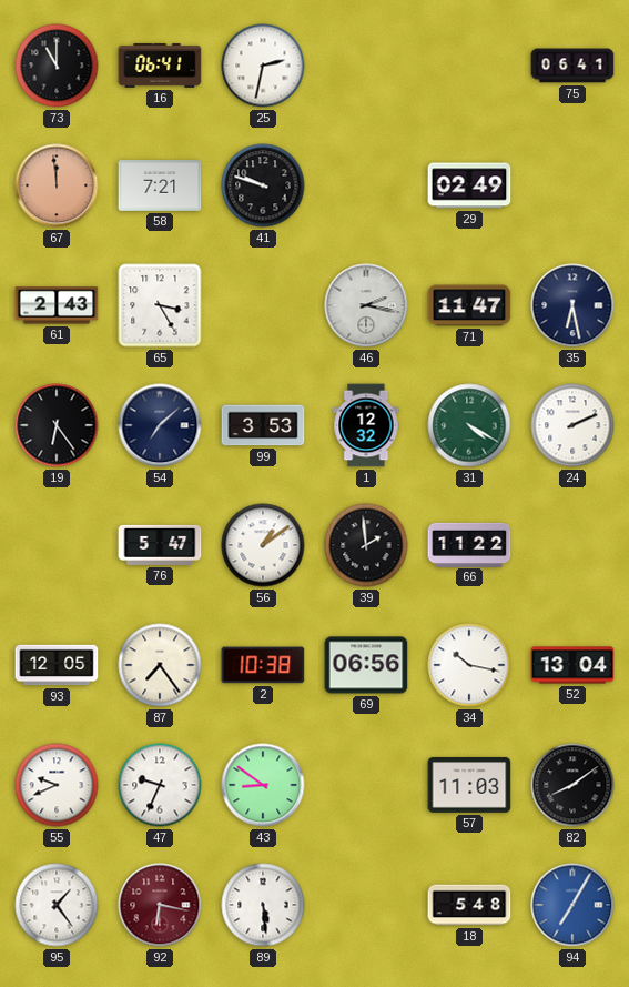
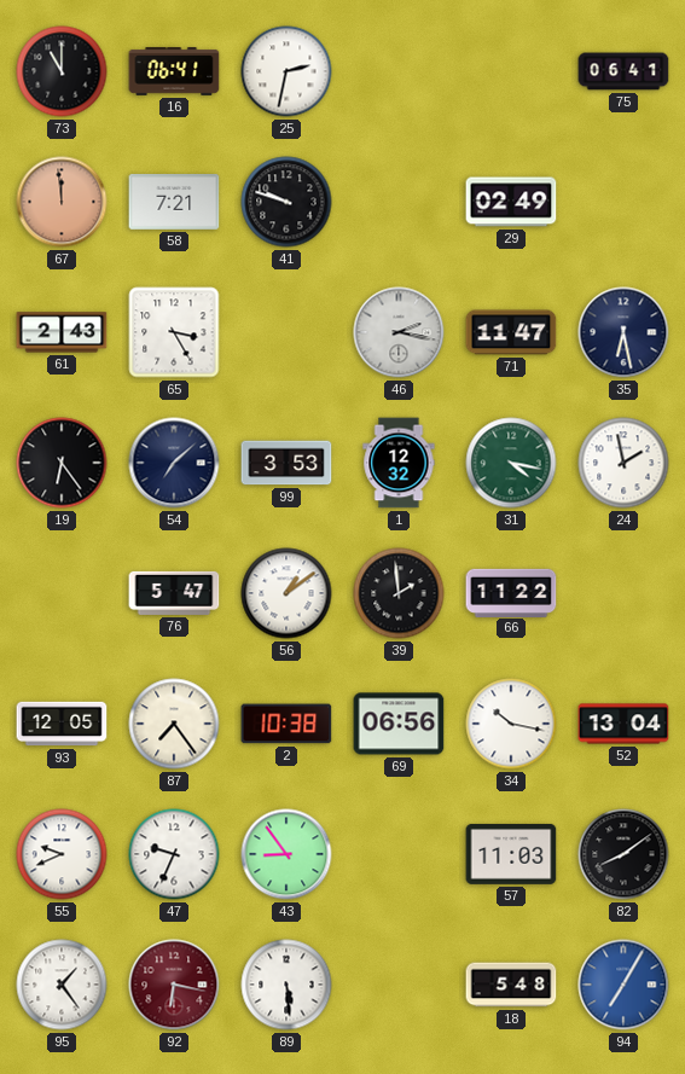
31: 4:20 -> 4:17 (511, 463)
24: 2:11 -> 1:58 (623, 463)
43: 8:51 -> 8:54 (286, 854)
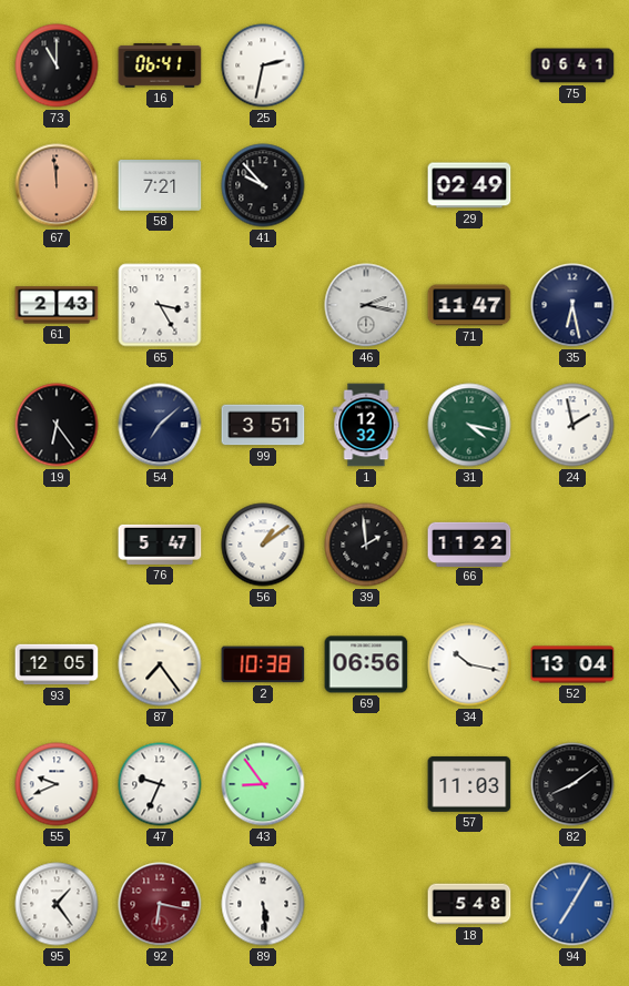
41: 9:48 -> 9:53 (263, 185)
99: 3:53 -> 3:51 (263, 425)
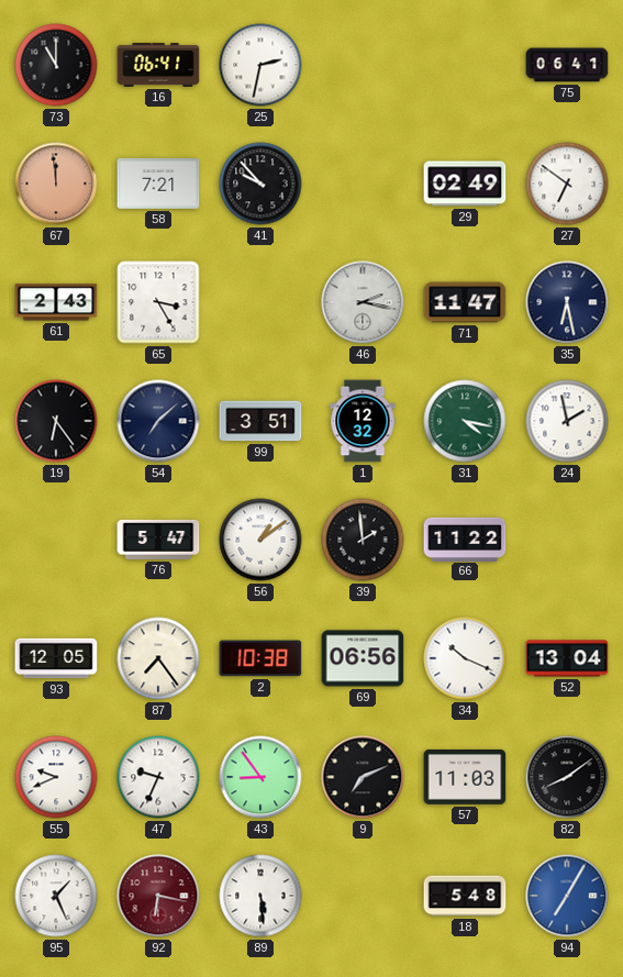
27: none -> 6:51 (567, 184)
34: 10:17 -> 10:19 (465, 658)
9: none -> 7:11 (363, 777)
95: 1:24 -> 1:26 (56, 896)
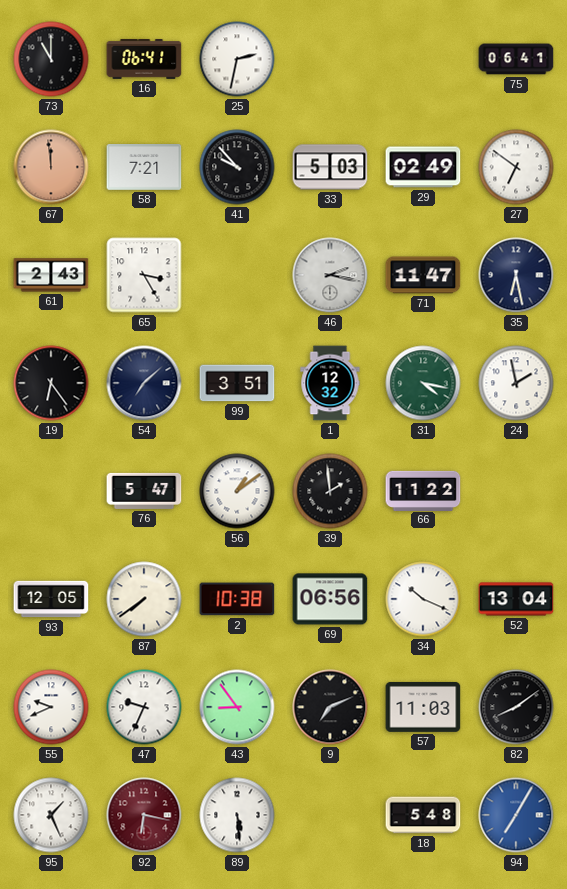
33: none -> 5:03 (330, 167)
87: 7:24 -> 7:39 (144, 599)
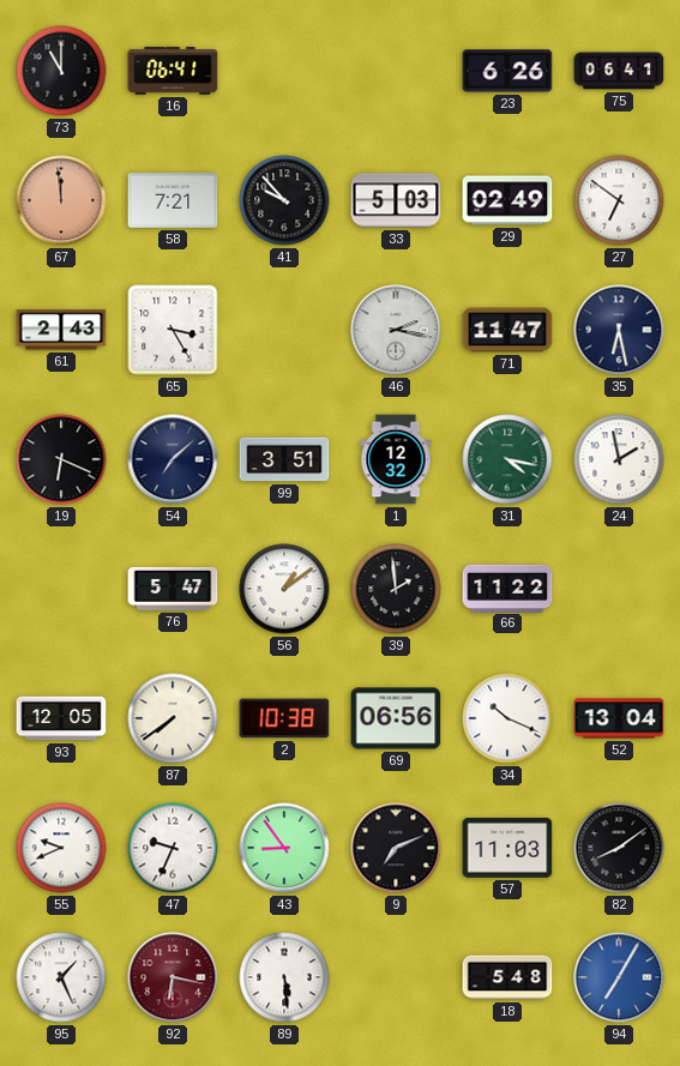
25: 2:32 -> none (237, 59)
23: none -> 6:26 (507, 71)
19: 6:24 -> 6:19 (61, 459)
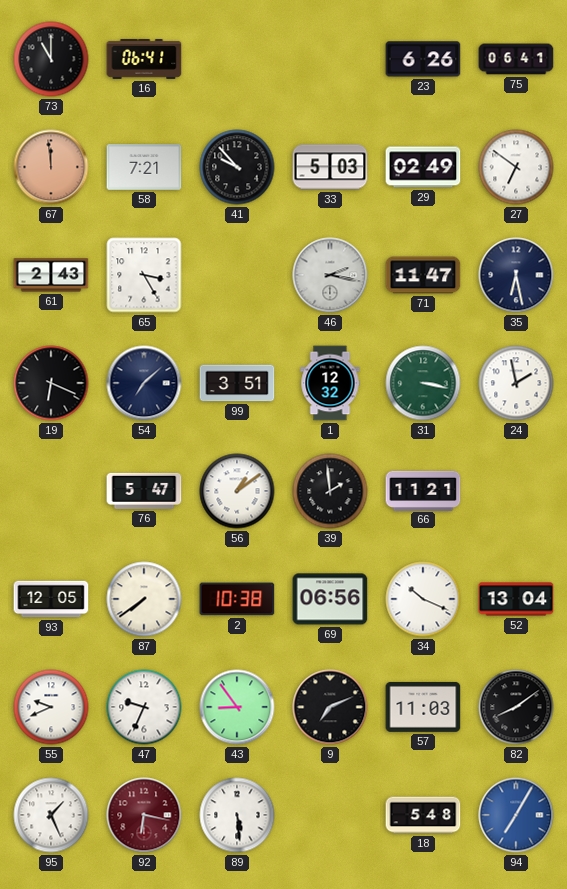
31: 4:17 -> 3:17 (423, 383)
66: 11:22 -> 11:21 (423, 490)
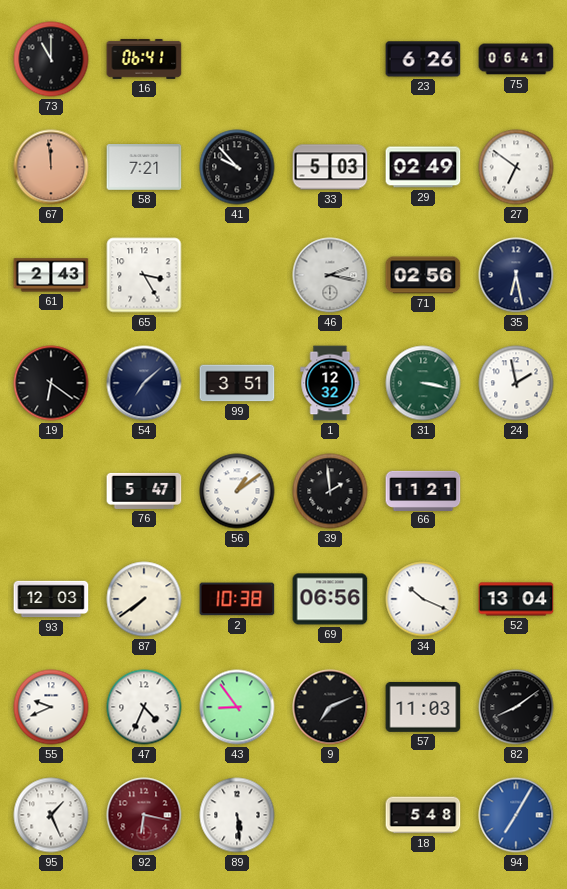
71: 11:47 -> 02:56 (423, 275)
19: 6:19 -> 6:21 (51, 383)
93: 12:05 -> 12:03 (51, 599)
47: 9:34 -> 4:34 (144, 707)
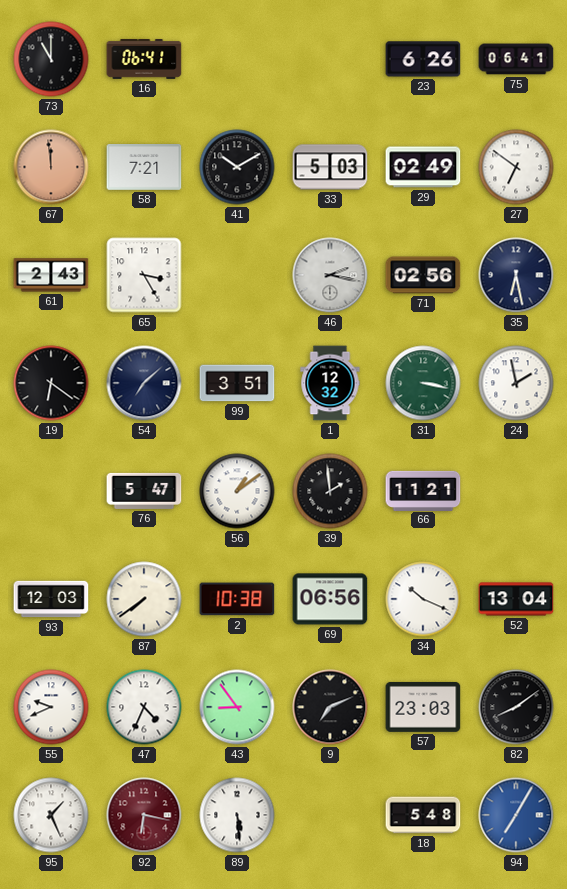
41: 9:53 -> 10:10 (237, 167)
57: 11:03 -> 23:03 (423, 707)
